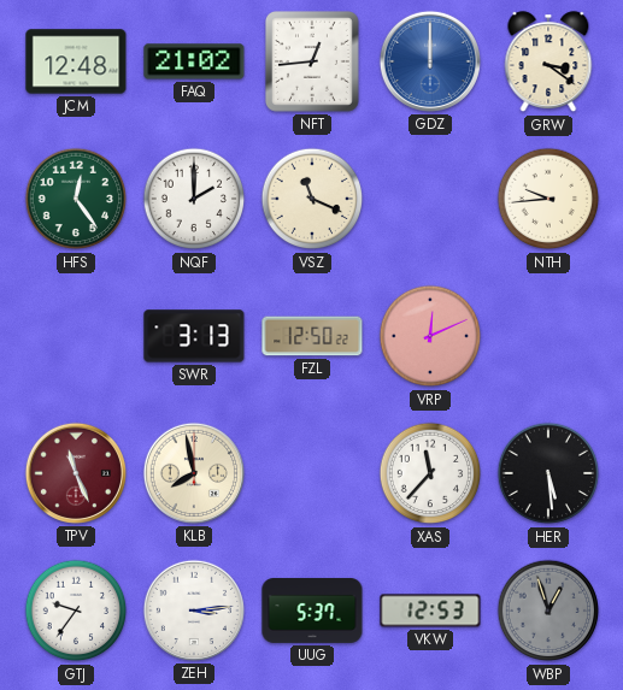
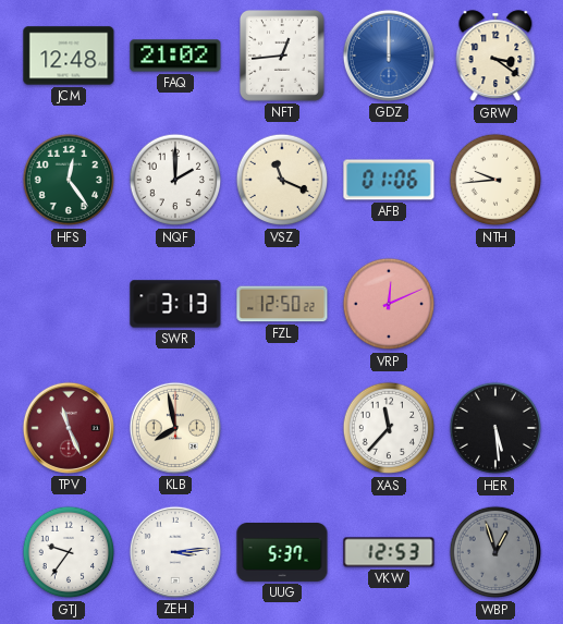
AFB: none -> 01:06 (389, 180)
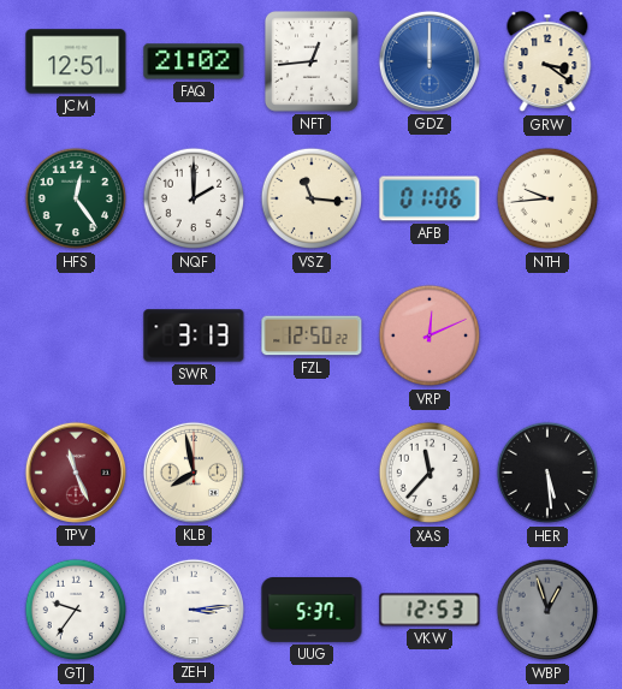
JCM: 12:48 -> 12:51 (76, 61)
VSZ: 11:19 -> 11:16 (312, 198)
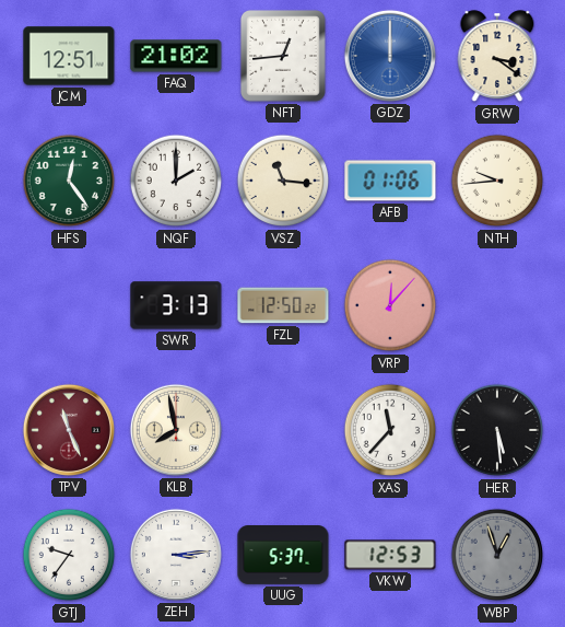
VRP: 12:11 -> 12:07 (390, 305)
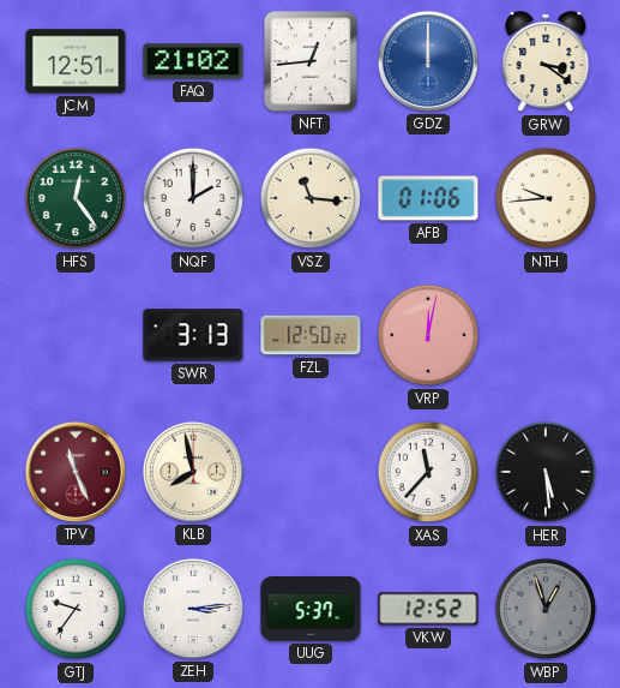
VRP: 12:07 -> 12:02 (428, 335)
VKW: 12:53 -> 12:52 (428, 609)
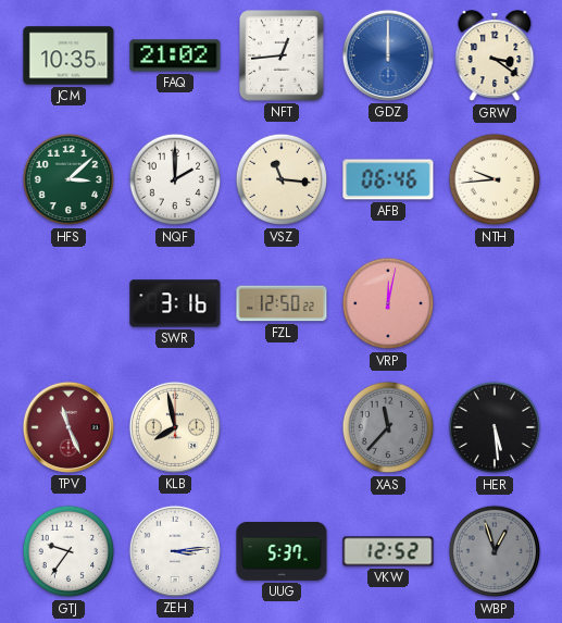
JCM: 12:51 -> 10:35 (68, 55)
HFS: 12:24 -> 3:08 (68, 179)
AFB: 01:06 -> 06:46 (388, 179)
SWR: 3:13 -> 3:16 (175, 303)
XAS dial: white -> grey (388, 427)
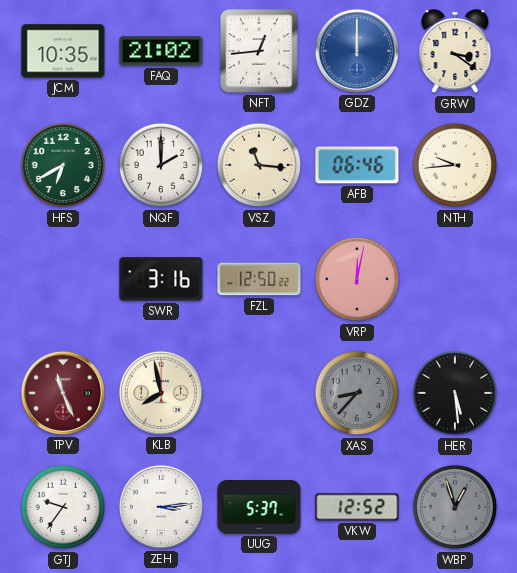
HFS: 3:08 -> 6:40 (63, 165)
XAS: 11:37 -> 8:37 (357, 393)
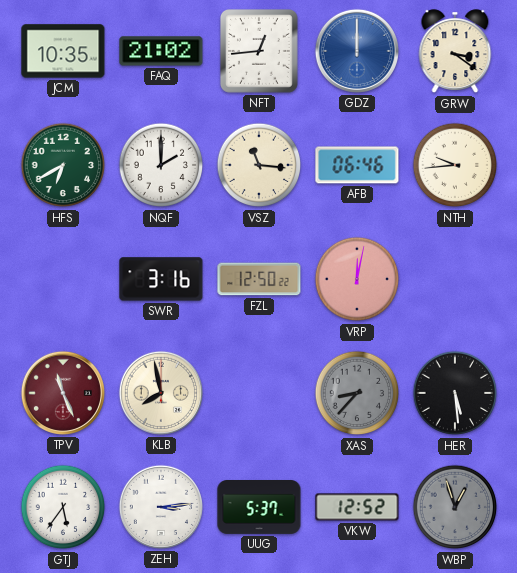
GTJ: 9:36 -> 5:36 (63, 507)
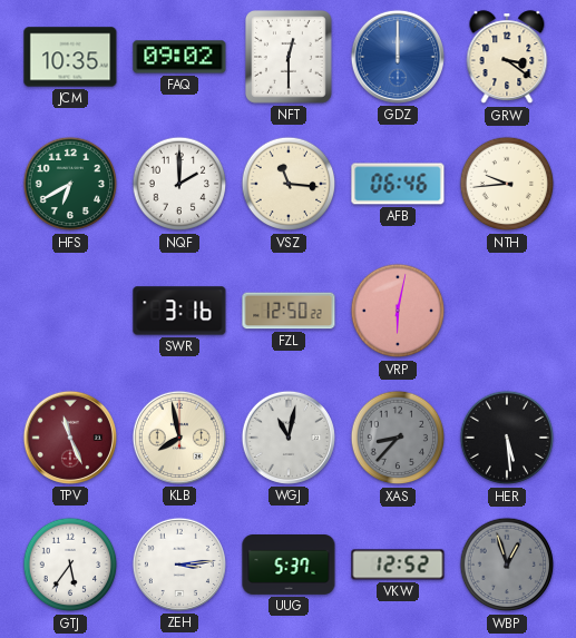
FAQ: 21:02 -> 09:02 (179, 57)
NFT: 12:44 -> 12:30 (290, 58)
VRP: 12:02 -> 6:02 (398, 311)
WGJ: none -> 11:02 (289, 438)
